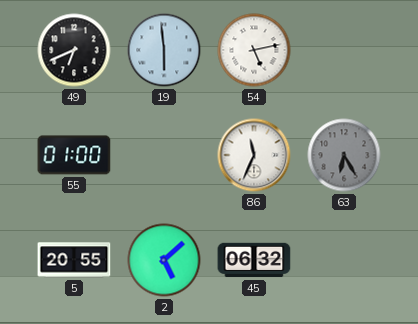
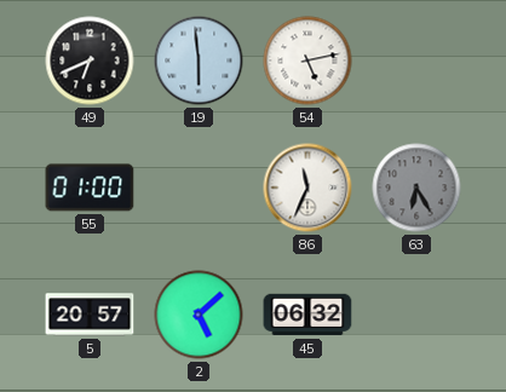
5: 20:55 -> 20:57 (90, 315)
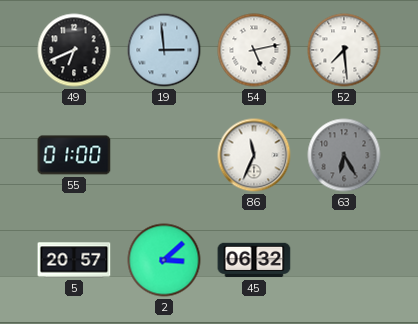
19: 5:59 -> 2:59 (164, 50)
52: none -> 7:29 (344, 50)
2: 5:08 -> 3:08 (164, 260)
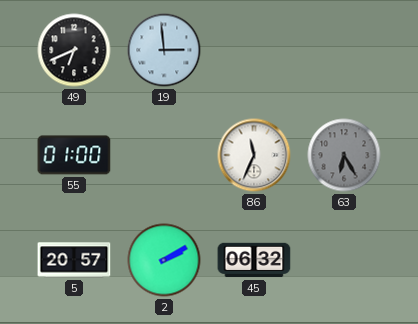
54: 5:13 -> none (254, 50)
52: 7:29 -> none (344, 50)
2: 3:08 -> 2:10 (164, 260)
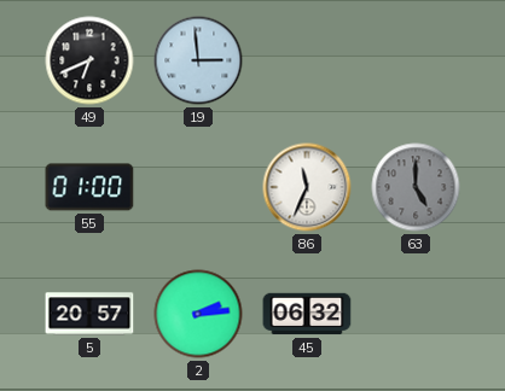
63: 6:25 -> 5:00 (416, 187)
2: 2:10 -> 2:14 (198, 314)
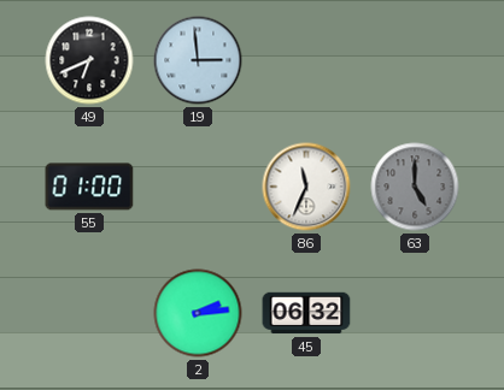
5: 20:57 -> none (89, 314)
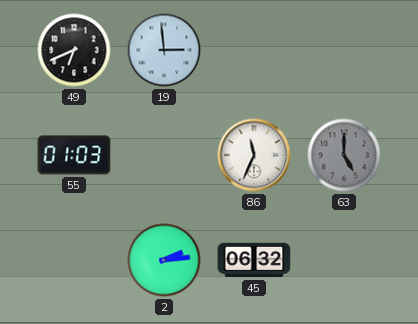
55: 01:00 -> 01:03 (74, 155)
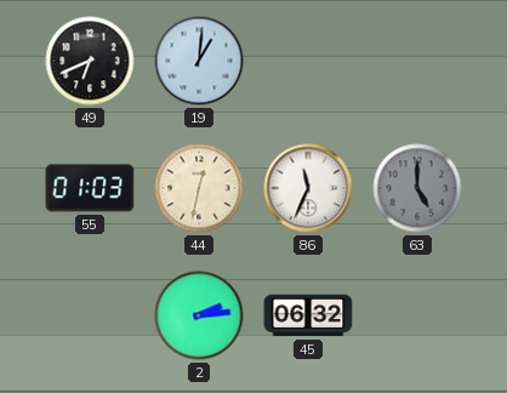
19: 2:59 -> 1:01 (199, 61)
44: none -> 12:32 (199, 188)
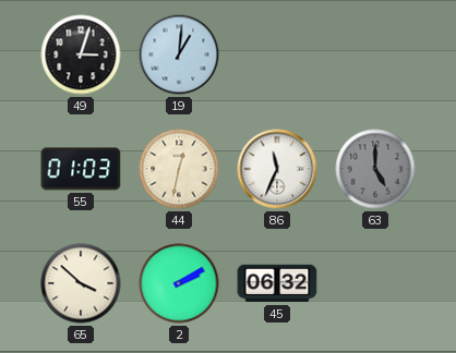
49: 6:41 -> 3:03 (81, 54)
65: none -> 3:52 (81, 283)
2: 2:14 -> 2:10 (179, 283)
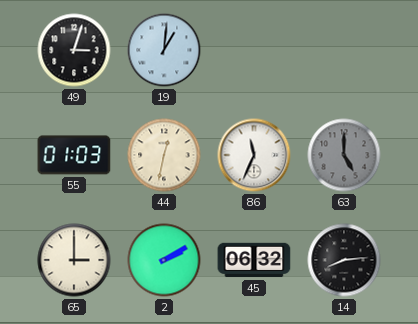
65: 3:52 -> 3:00 (74, 260)
14: none -> 8:14 (344, 260)
